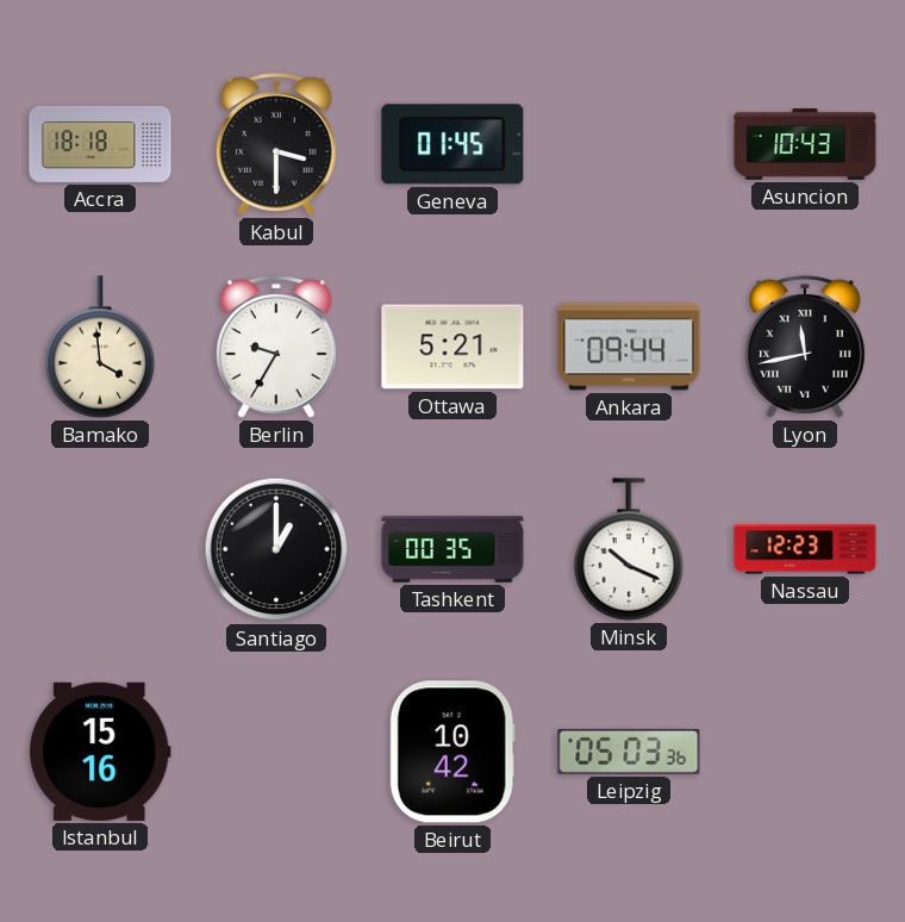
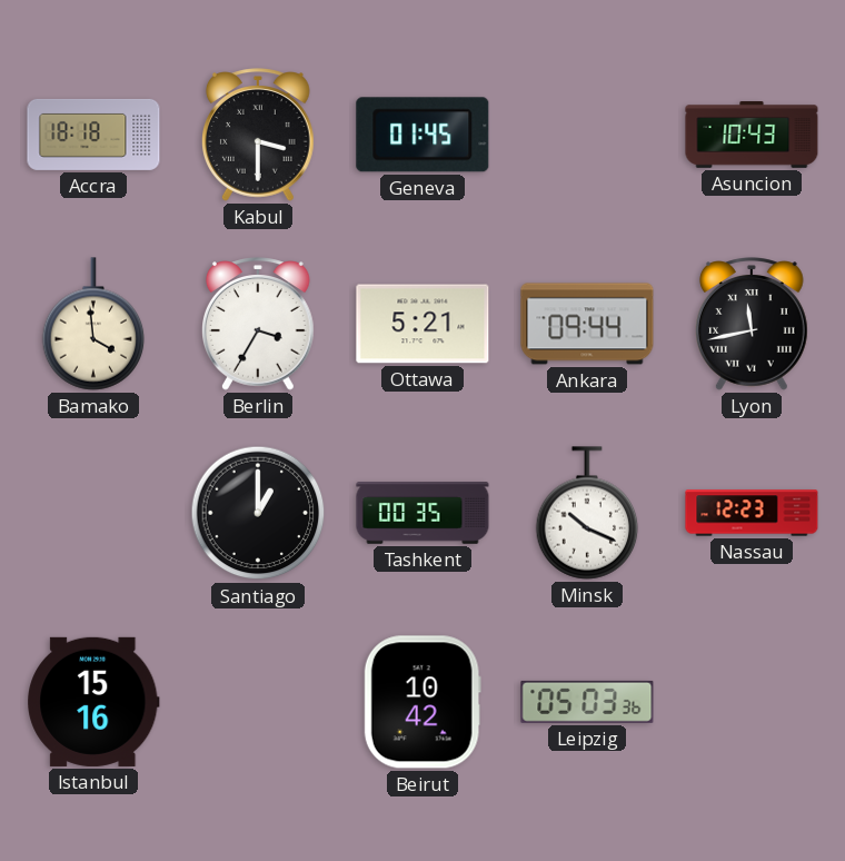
Berlin: 9:35 -> 3:35 (259, 324)
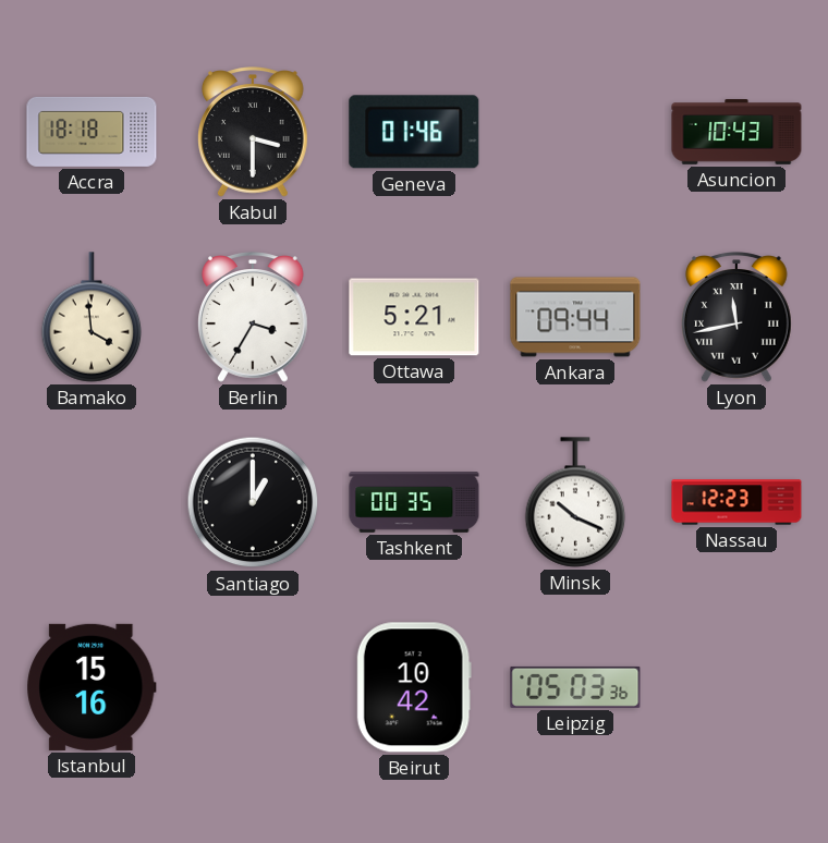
Geneva: 01:45 -> 01:46 (414, 132)
